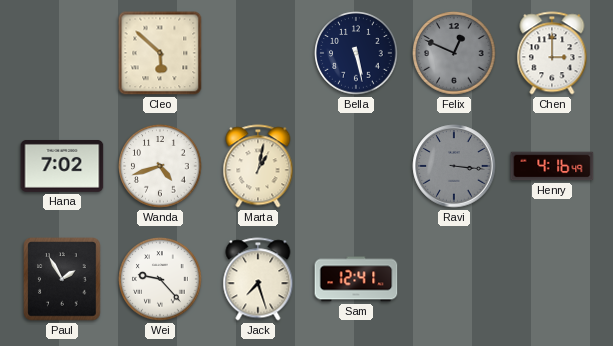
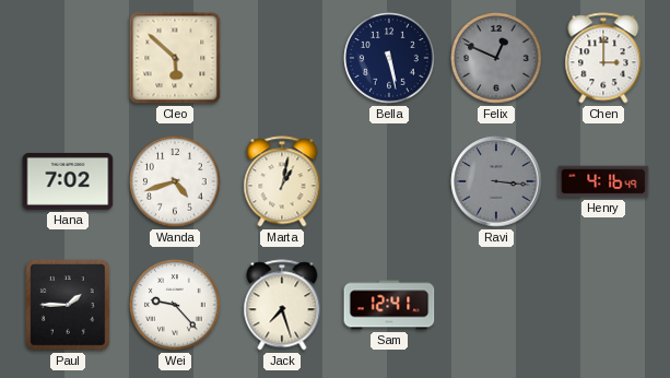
Paul: 1:55 -> 1:45 (68, 305)
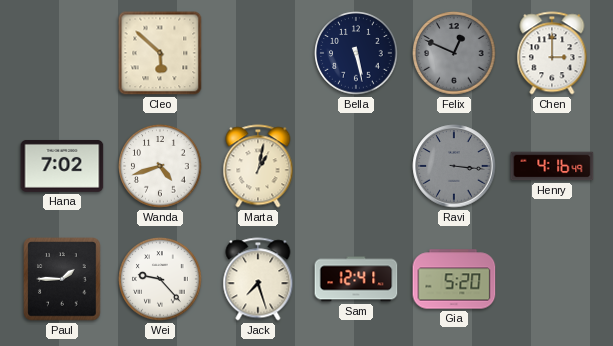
Gia: none -> 5:20 (454, 279)
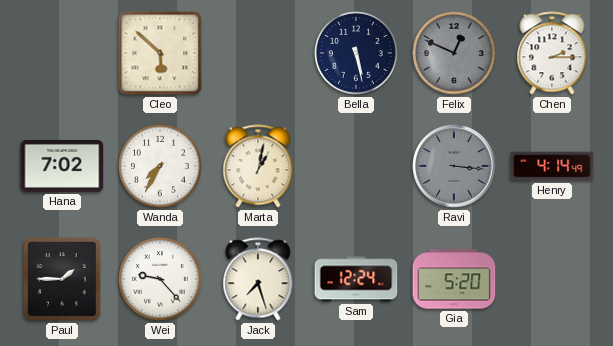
Chen: 3:00 -> 2:15 (552, 53)
Wanda: 4:42 -> 7:35 (160, 166)
Henry: 4:16 -> 4:14 (552, 166)
Sam: 12:41 -> 12:24 (356, 279)
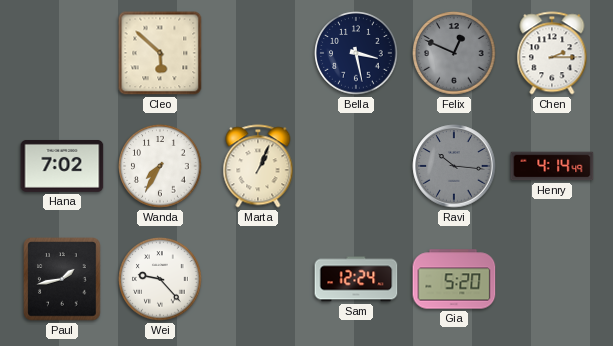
Bella: 5:28 -> 3:28 (356, 53)
Marta: 1:02 -> 1:04 (258, 166)
Ravi: 3:16 -> 10:16 (454, 166)
Paul: 1:45 -> 1:43 (62, 279)
Jack: 7:27 -> none (258, 279)
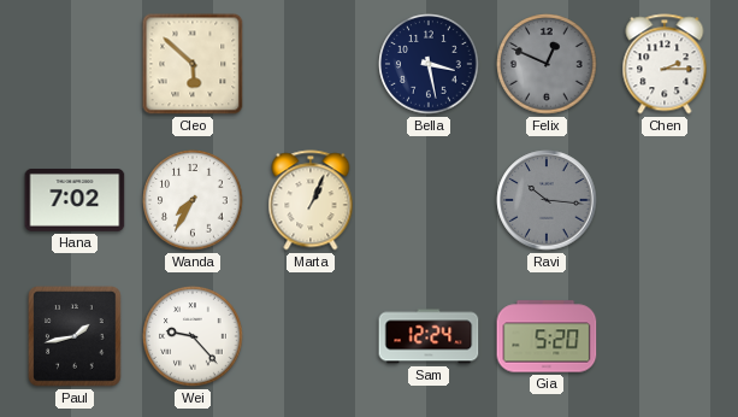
Henry: 4:14 -> none (552, 166)
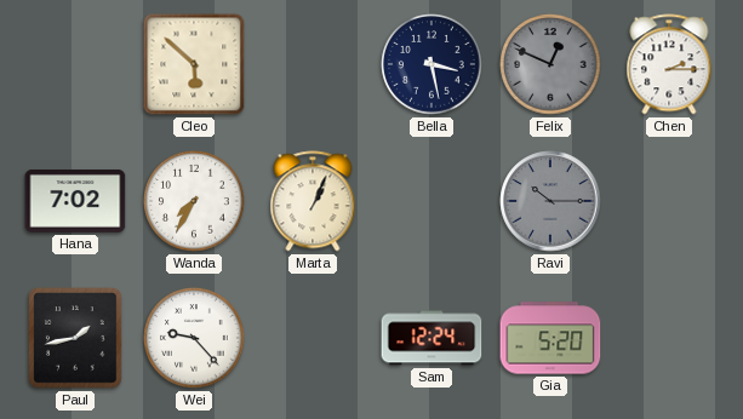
Ravi: 10:16 -> 10:15 (550, 201)
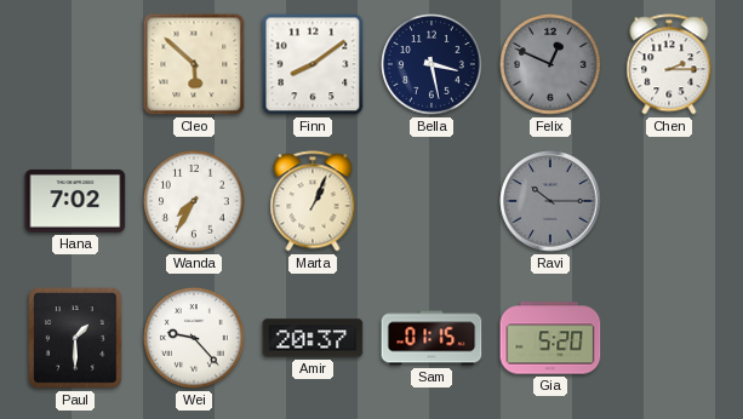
Finn: none -> 8:09 (313, 64)
Paul: 1:43 -> 1:30 (75, 338)
Amir: none -> 20:37 (313, 338)
Sam: 12:24 -> 01:15 (431, 338)
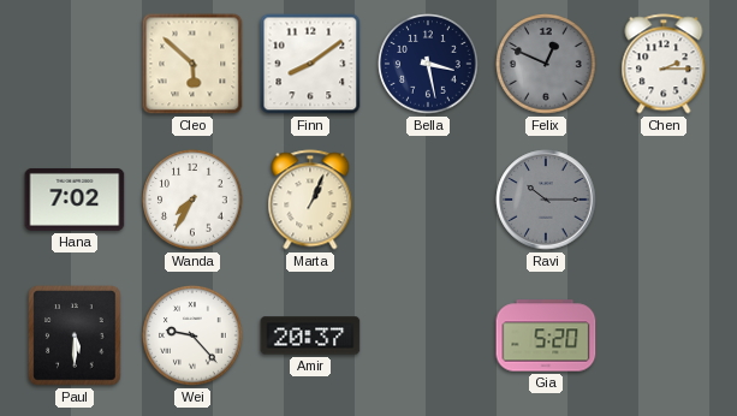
Paul: 1:30 -> 5:30 (75, 335)
Sam: 01:15 -> none (431, 338)
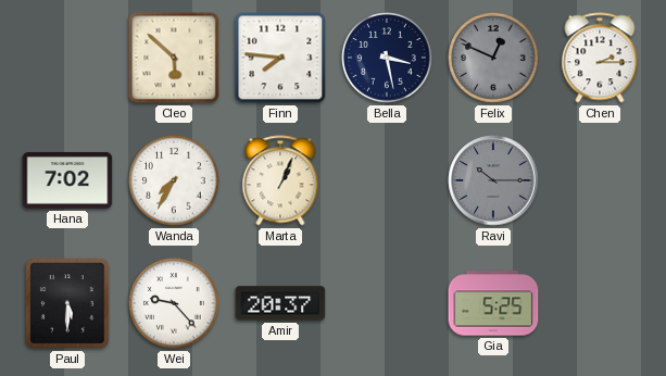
Finn: 8:09 -> 7:46 (280, 58)
Gia: 5:20 -> 5:25 (493, 303)
